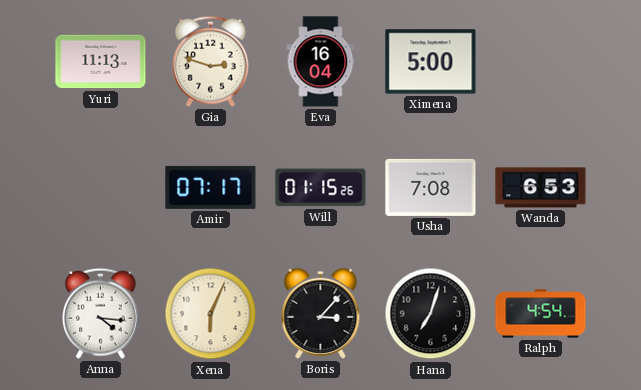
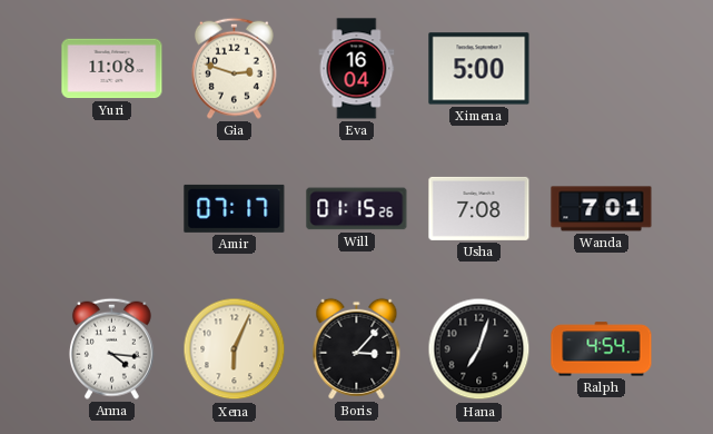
Yuri: 11:13 -> 11:08 (112, 69)
Wanda: 6:53 -> 7:01 (602, 209)
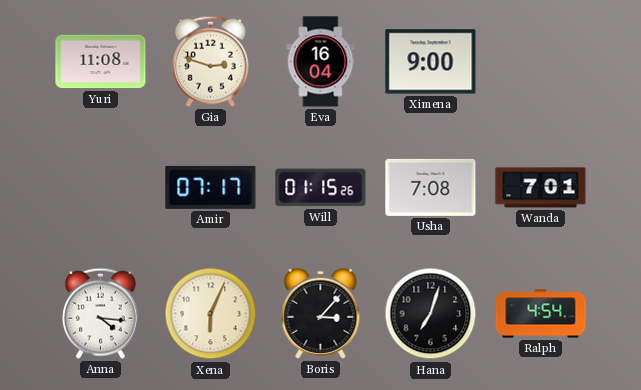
Ximena: 5:00 -> 9:00 (431, 62)
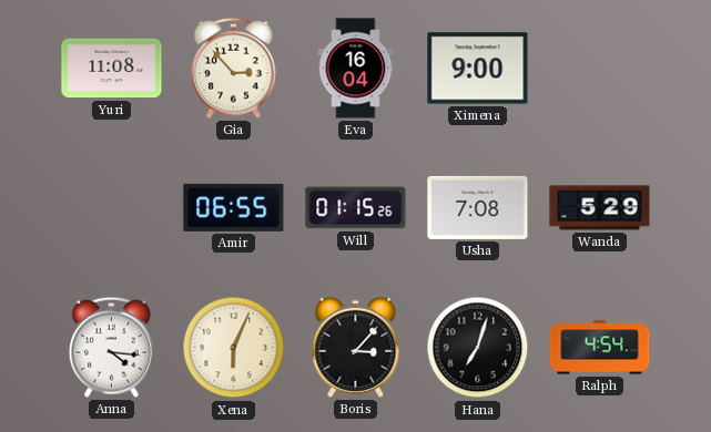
Gia: 2:48 -> 2:53 (233, 68)
Amir: 07:17 -> 06:55 (234, 207)
Wanda: 7:01 -> 5:29 (600, 208)
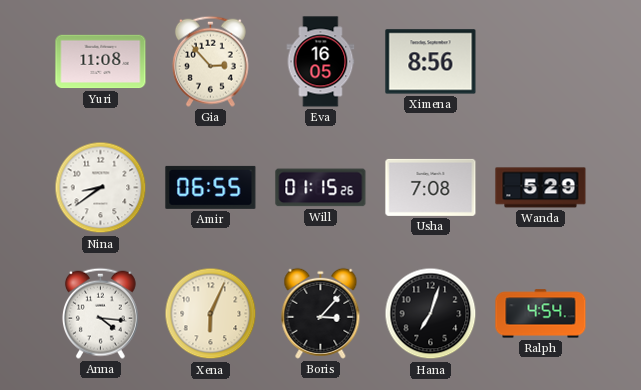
Eva: 16:04 -> 16:05 (321, 62)
Ximena: 9:00 -> 8:56 (431, 62)
Nina: none -> 8:39 (101, 188)
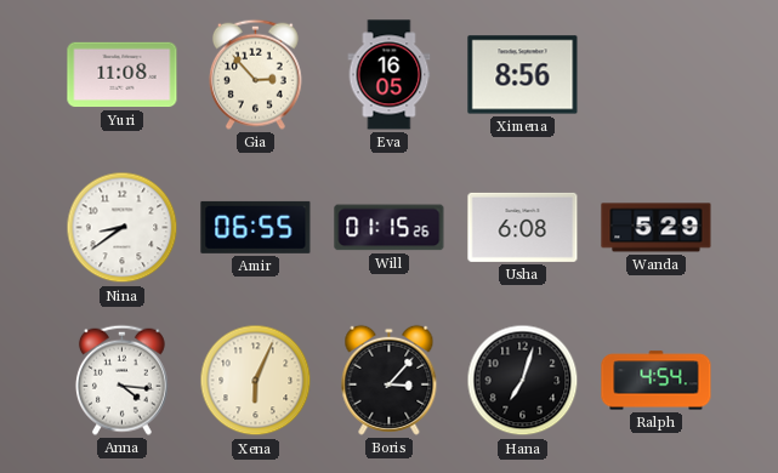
Usha: 7:08 -> 6:08 (523, 227)
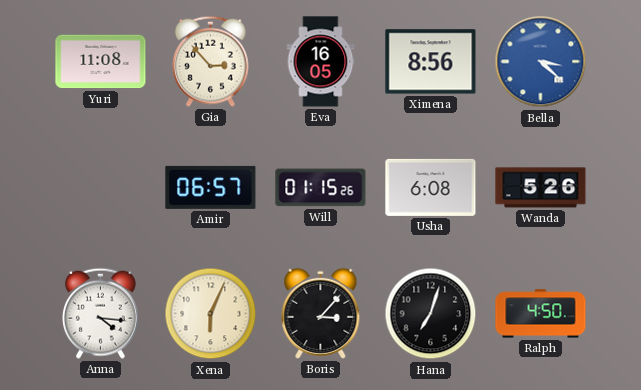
Bella: none -> 3:22 (541, 62)
Nina: 8:39 -> none (123, 228)
Amir: 06:55 -> 06:57 (211, 187)
Wanda: 5:29 -> 5:26 (541, 188)
Ralph: 4:54 -> 4:50 (541, 314)
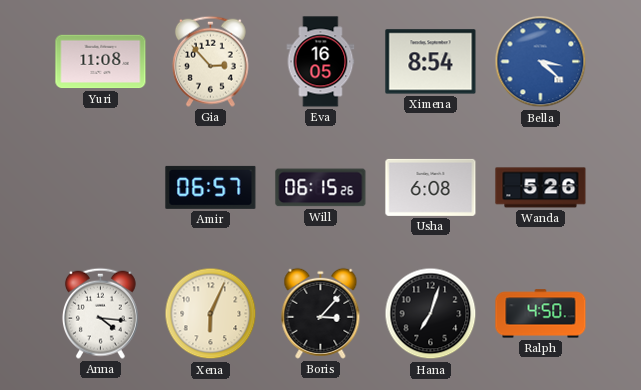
Ximena: 8:56 -> 8:54 (431, 62)
Will: 01:15 -> 06:15 (321, 188)
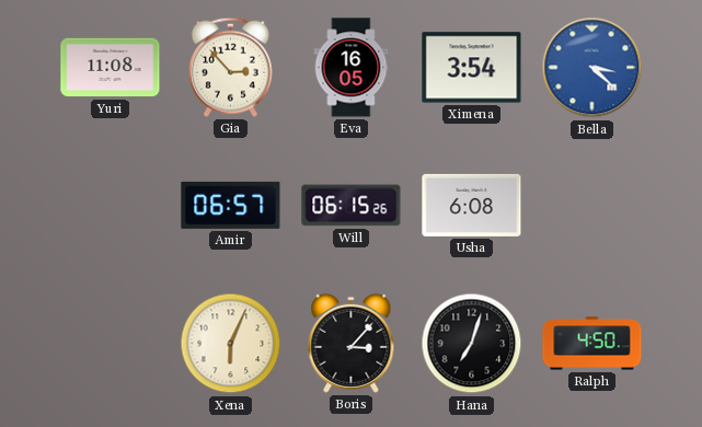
Ximena: 8:54 -> 3:54 (472, 68)
Wanda: 5:26 -> none (541, 188)
Anna: 4:16 -> none (100, 313)
